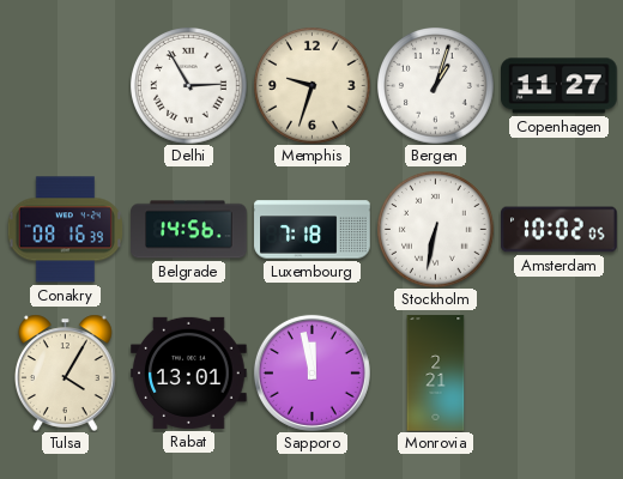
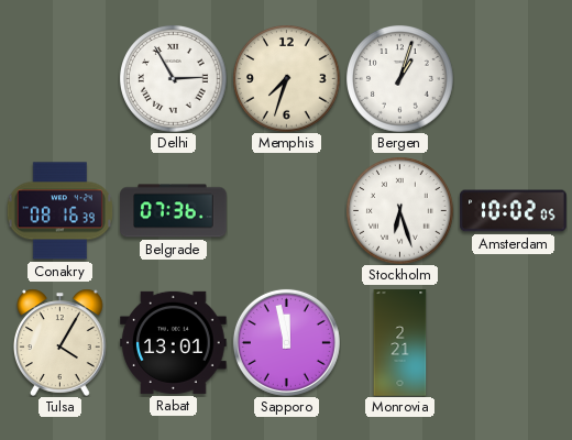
Memphis: 9:33 -> 7:33 (287, 79)
Copenhagen: 11:27 -> none (560, 86)
Belgrade: 14:56 -> 07:36 (174, 211)
Luxembourg: 7:18 -> none (313, 230)
Stockholm: 6:32 -> 6:27 (400, 211)
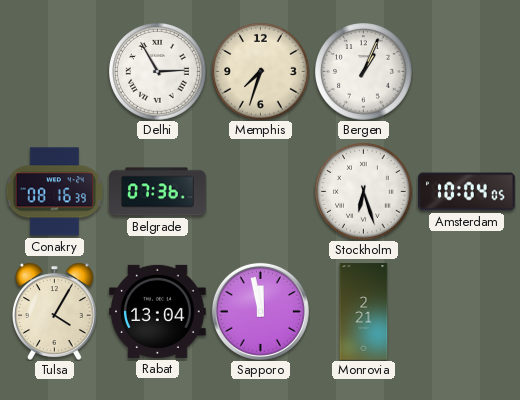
Bergen: 1:03 -> 1:04 (364, 72)
Amsterdam: 10:02 -> 10:04 (467, 192)
Rabat: 13:01 -> 13:04 (158, 311)
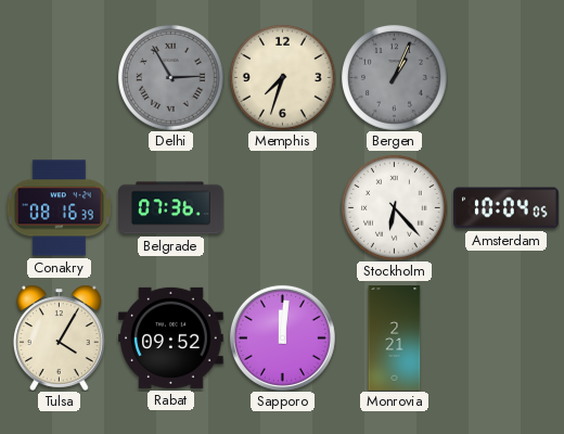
Delhi dial: white -> grey (171, 78)
Bergen dial: white -> grey (395, 78)
Stockholm: 6:27 -> 6:23 (395, 208)
Rabat: 13:04 -> 09:52 (171, 337)
Sapporo: 11:58 -> 12:01 (282, 337)
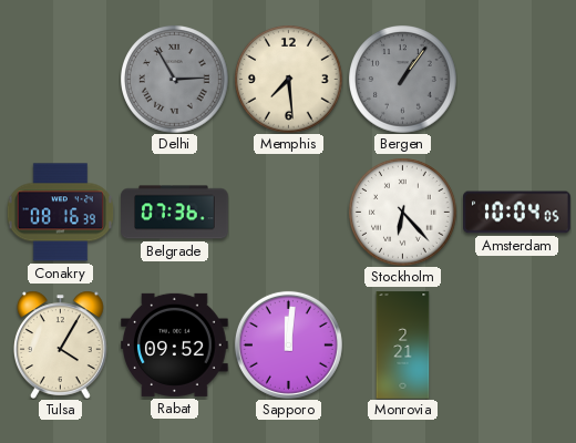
Memphis: 7:33 -> 7:29 (289, 80)
Bergen: 1:04 -> 1:06 (403, 80)
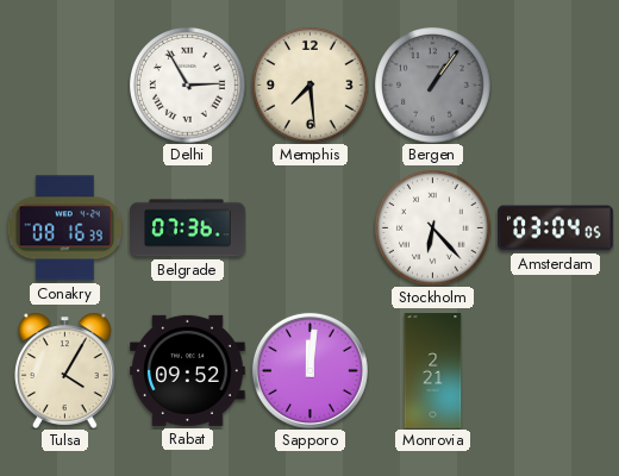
Delhi dial: grey -> white (188, 86)
Amsterdam: 10:04 -> 03:04 (556, 228)
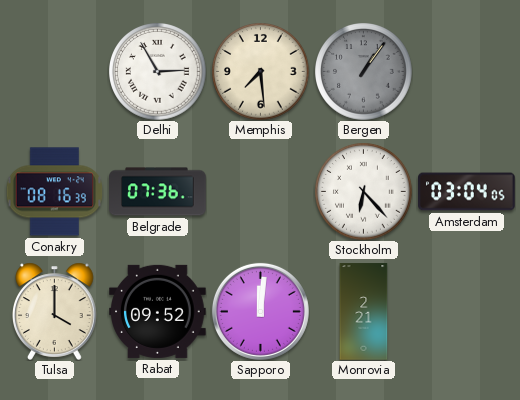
Tulsa: 4:05 -> 4:00 (54, 311)
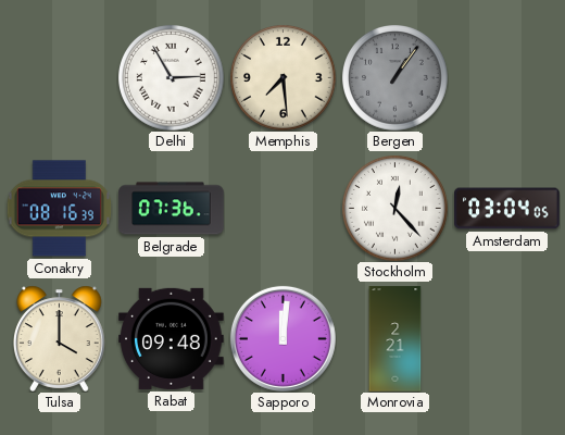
Stockholm: 6:23 -> 12:23 (395, 209)
Rabat: 09:52 -> 09:48 (172, 338)
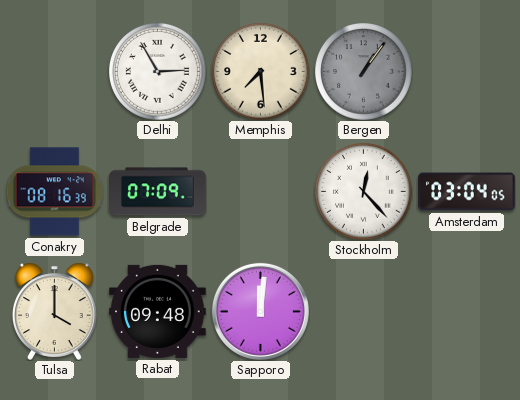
Belgrade: 07:36 -> 07:09 (158, 192)
Monrovia: 2:21 -> none (395, 339)
